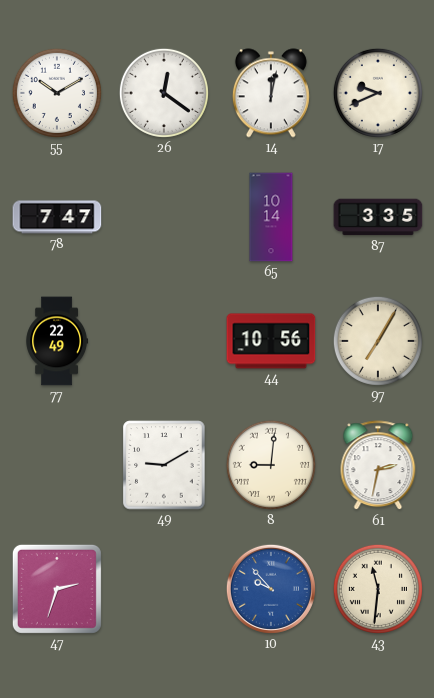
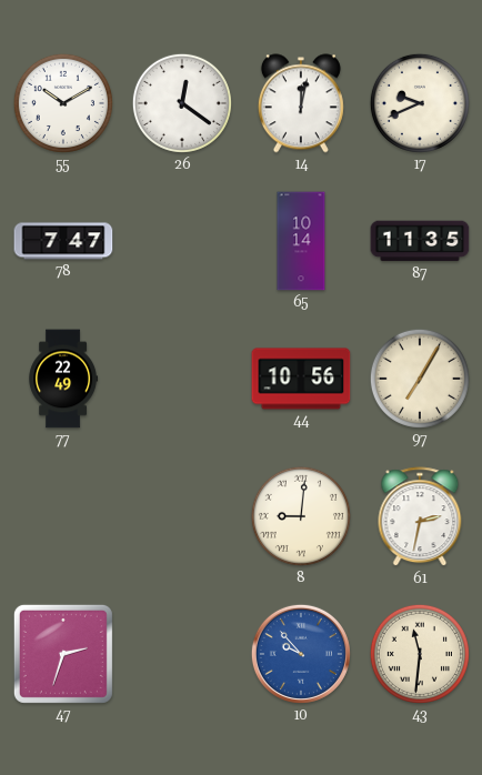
87: 3:35 -> 11:35 (420, 241)
49: 9:10 -> none (164, 465)
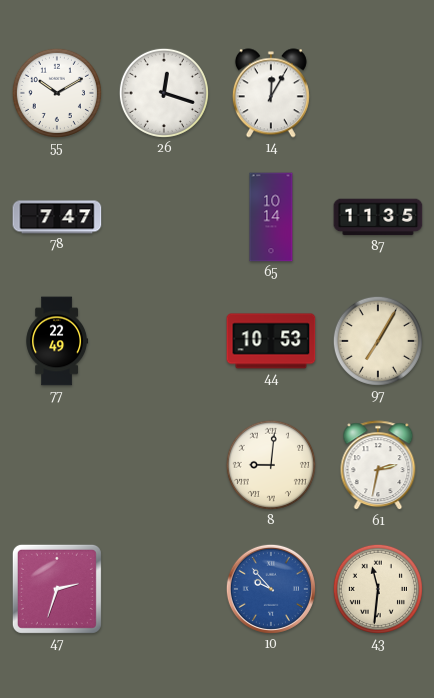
26: 12:21 -> 12:18 (164, 93)
14: 12:02 -> 12:05 (271, 93)
17: 9:41 -> none (420, 103)
44: 10:56 -> 10:53 (271, 341)
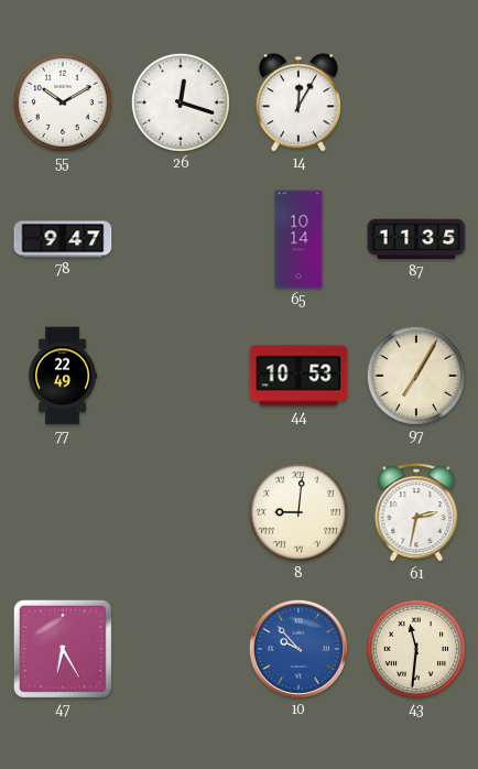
78: 7:47 -> 9:47 (63, 239)
47: 2:33 -> 6:25 (63, 649)
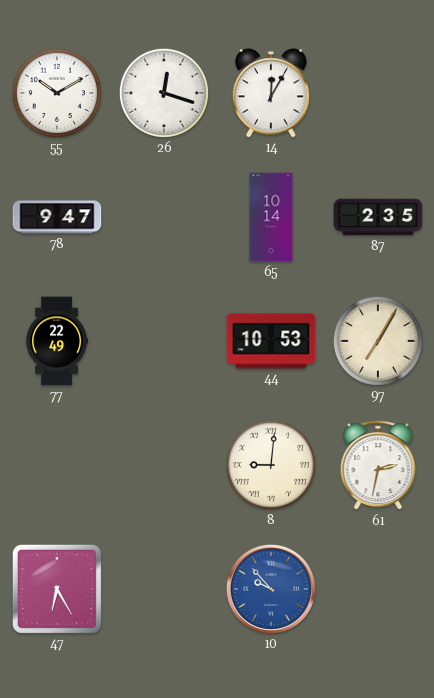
87: 11:35 -> 2:35 (378, 217)
43: 11:31 -> none (416, 649)
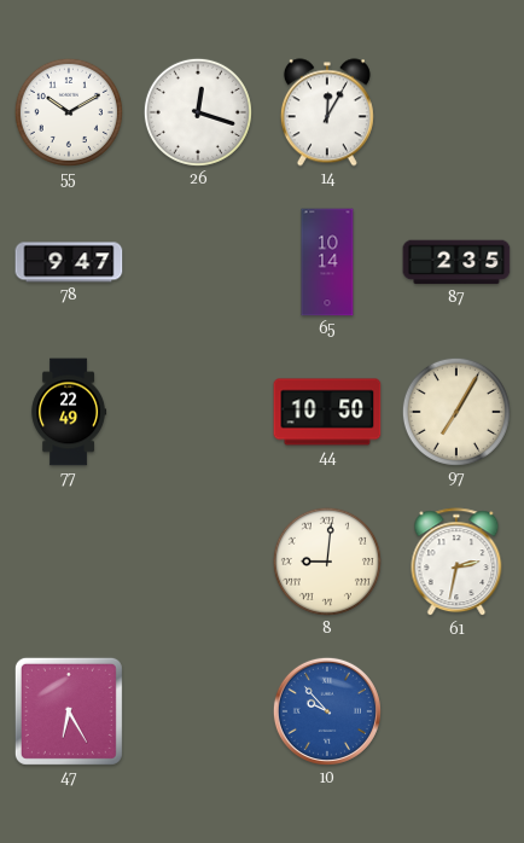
44: 10:53 -> 10:50 (327, 412)
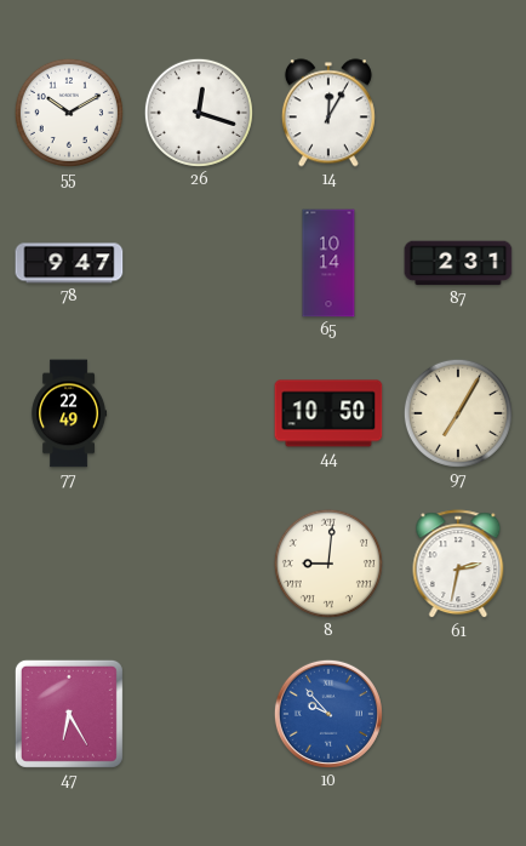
87: 2:35 -> 2:31 (458, 263)
